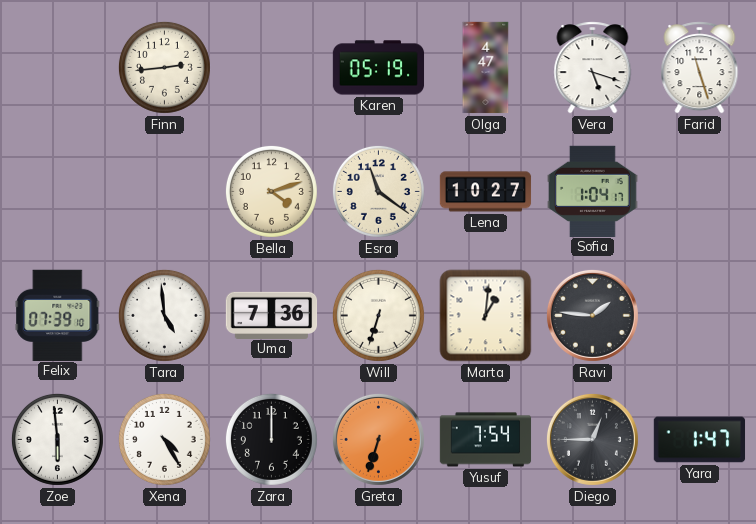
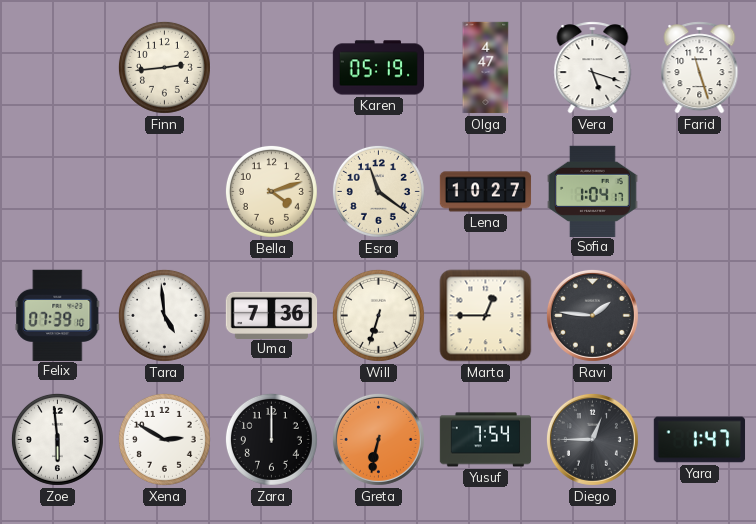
Marta: 1:01 -> 12:45 (486, 316)
Xena: 4:25 -> 2:50 (164, 439)
Greta: 6:33 -> 6:32 (378, 439)
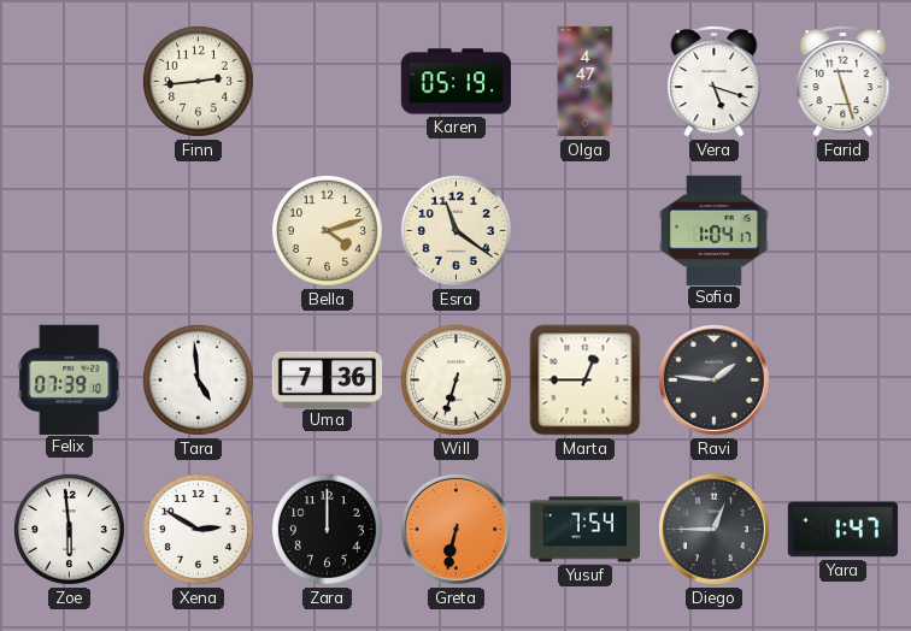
Lena: 10:27 -> none (486, 192)
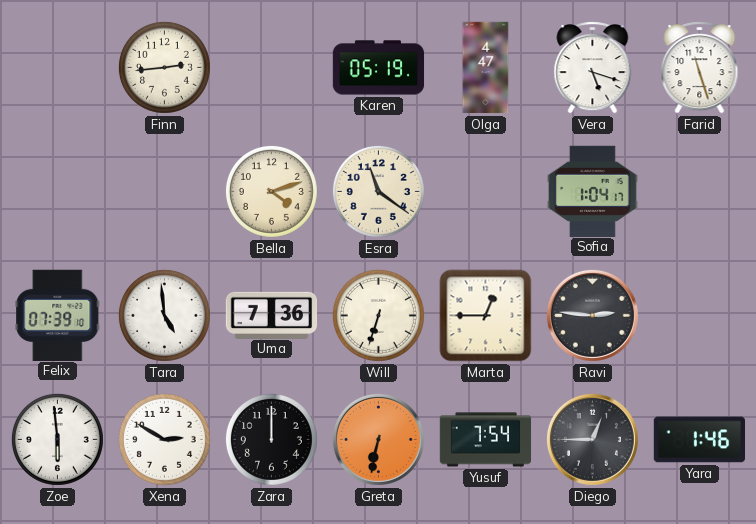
Ravi: 1:46 -> 2:46 (592, 315)
Yara: 1:47 -> 1:46 (700, 440)
